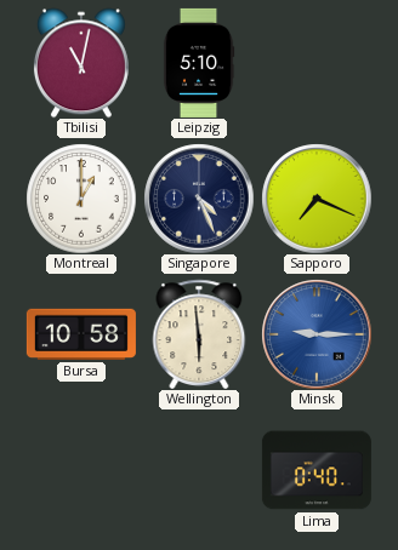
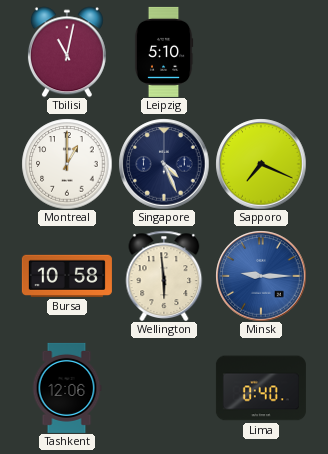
Tashkent: none -> 12:06 (67, 388)
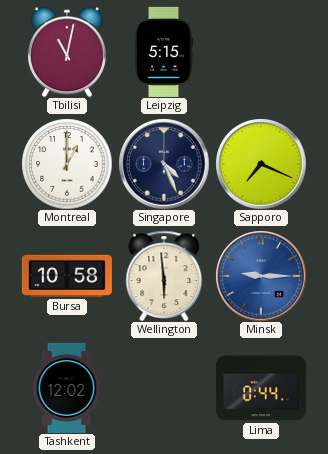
Leipzig: 5:10 -> 5:15 (164, 52)
Tashkent: 12:06 -> 12:02 (67, 388)
Lima: 0:40 -> 0:44 (261, 388)
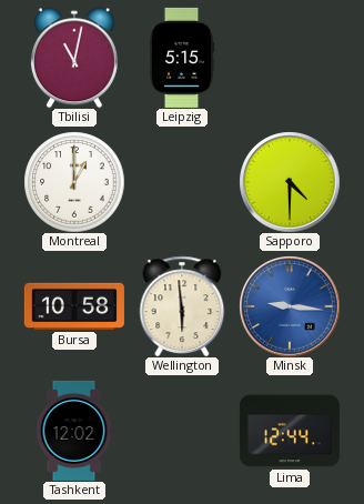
Singapore: 4:26 -> none (164, 164)
Sapporo: 7:19 -> 4:30 (290, 182)
Minsk: 9:15 -> 9:16 (290, 306)
Lima: 0:44 -> 12:44 (290, 431)
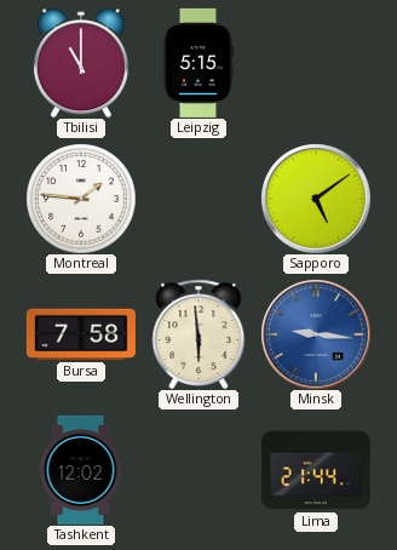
Tbilisi: 11:02 -> 11:00 (81, 63)
Montreal: 1:00 -> 1:46 (81, 199)
Sapporo: 4:30 -> 5:09 (316, 199)
Bursa: 10:58 -> 7:58 (81, 334)
Lima: 12:44 -> 21:44 (316, 470)
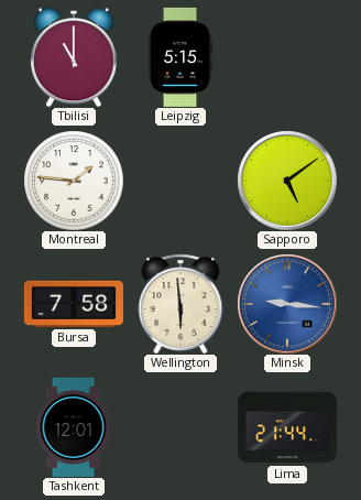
Tashkent: 12:02 -> 12:01 (74, 427)
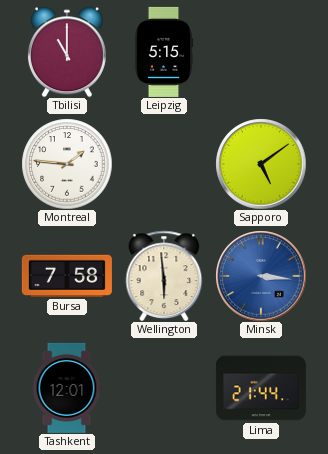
Minsk: 9:16 -> 3:16 (261, 276)
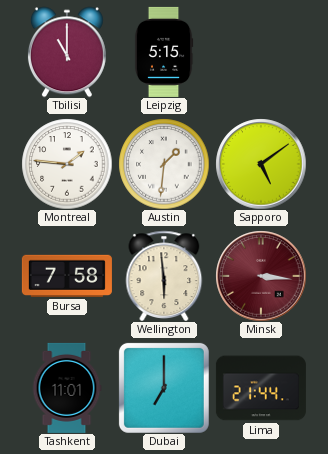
Austin: none -> 1:31 (164, 164)
Minsk dial: blue -> burgundy (261, 276)
Tashkent: 12:01 -> 11:01 (67, 388)
Dubai: none -> 7:00 (164, 388)
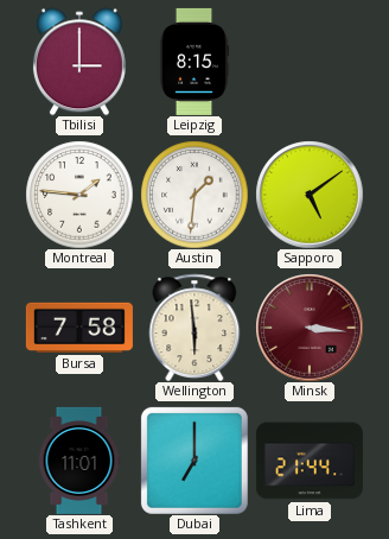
Tbilisi: 11:00 -> 3:00 (79, 62)
Leipzig: 5:15 -> 8:15 (194, 62)
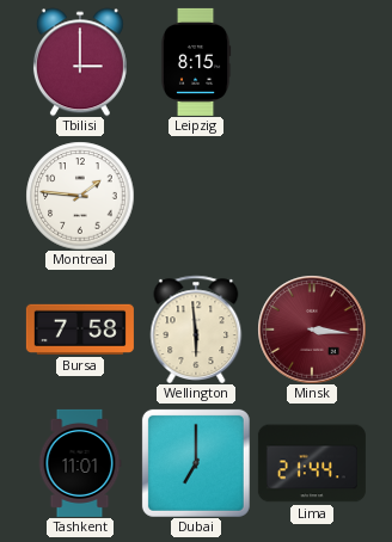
Austin: 1:31 -> none (194, 195)
Sapporo: 5:09 -> none (310, 195)
